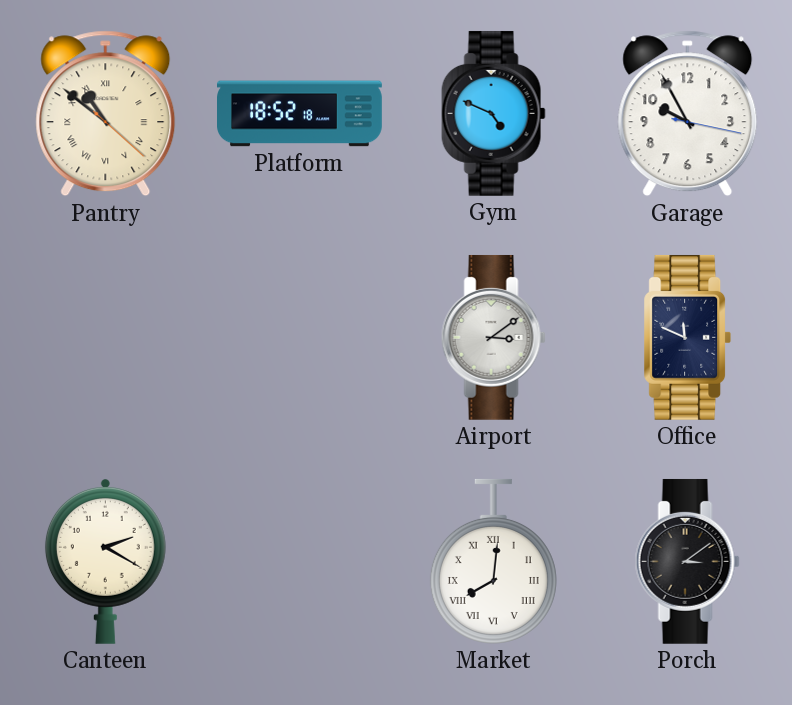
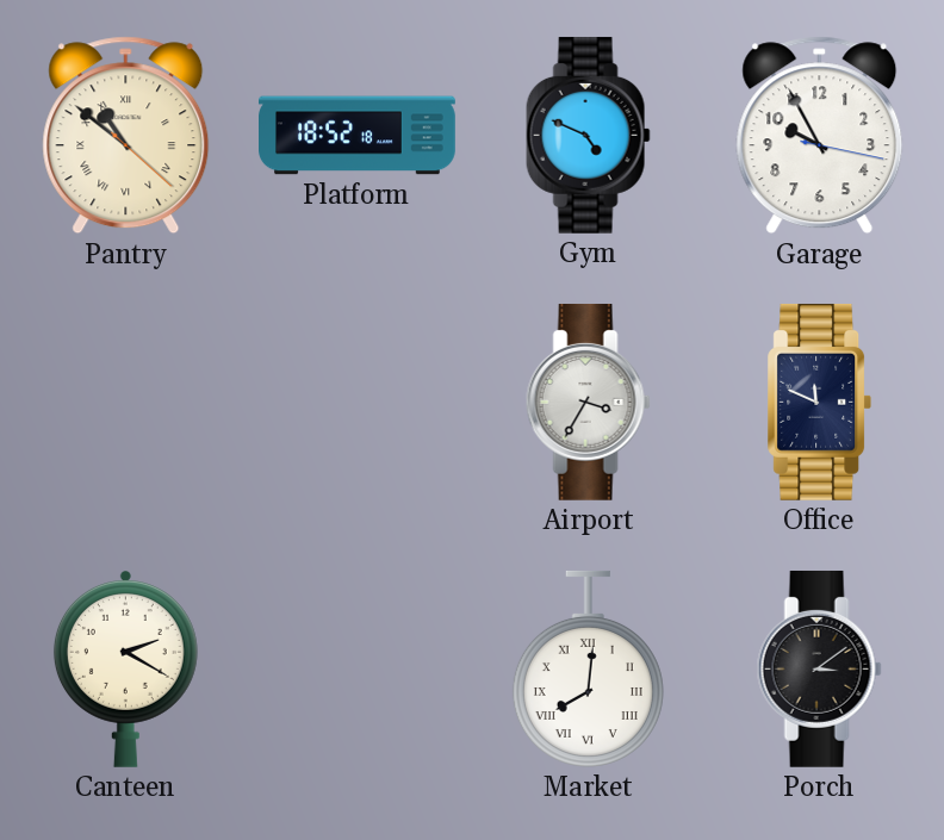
Airport: 3:09 -> 3:35 (588, 402)
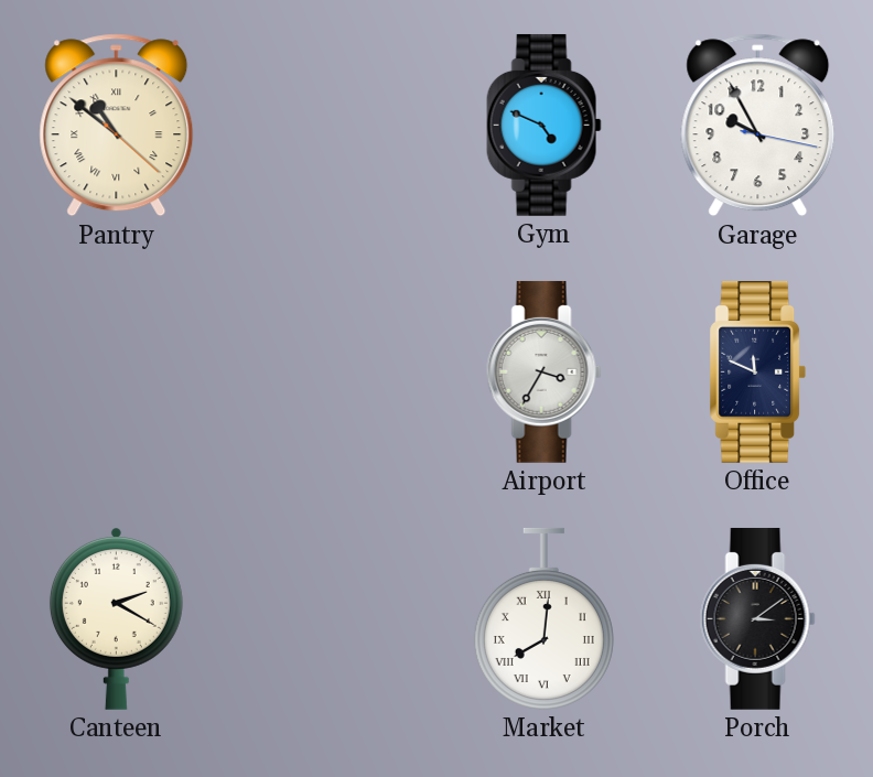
Platform: 18:52 -> none (358, 136)
